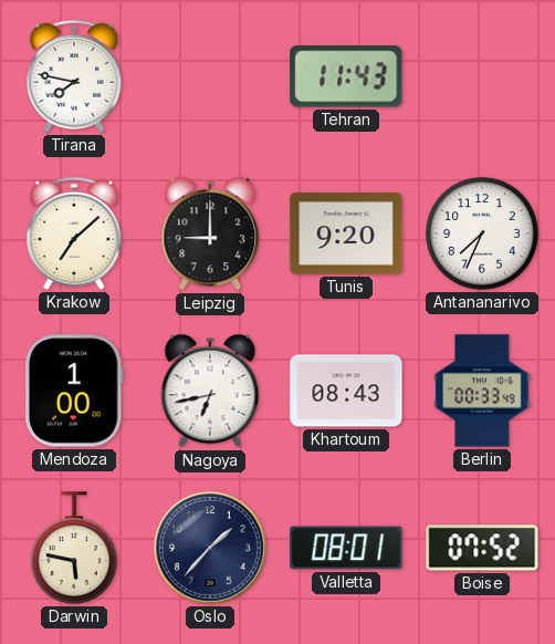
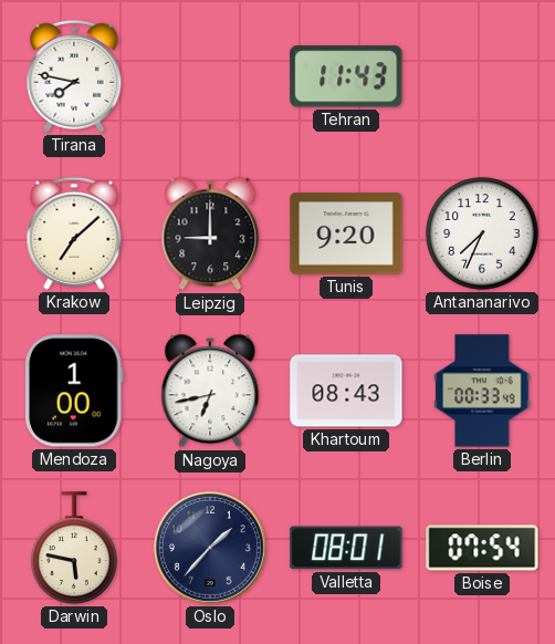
Boise: 07:52 -> 07:54 (482, 548)
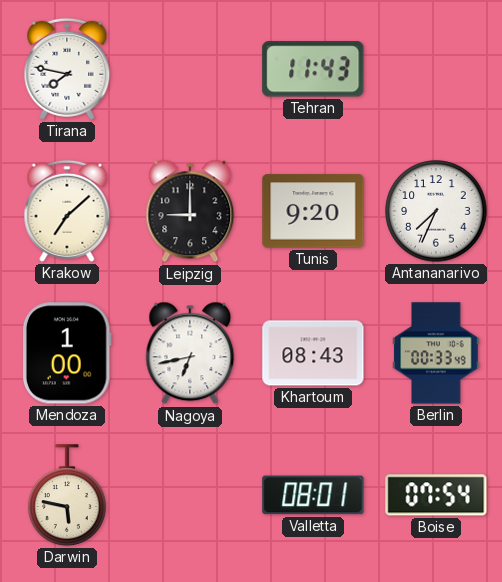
Oslo: 1:37 -> none (210, 548)
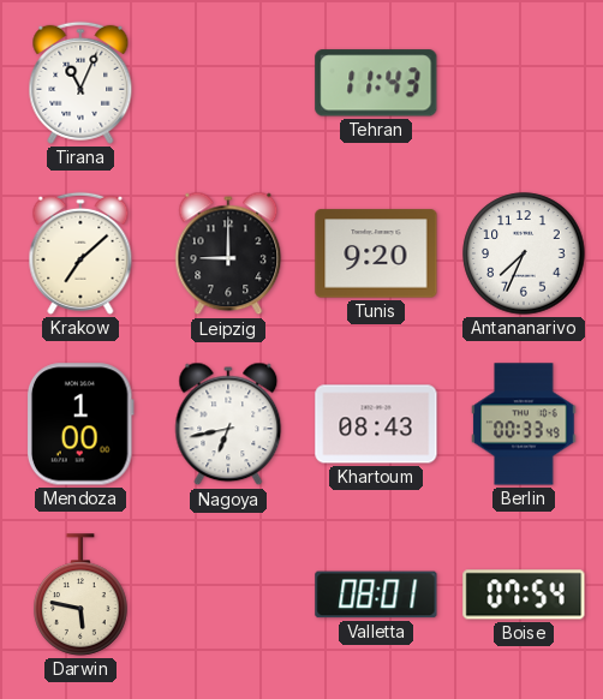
Tirana: 7:47 -> 11:04 (80, 83)
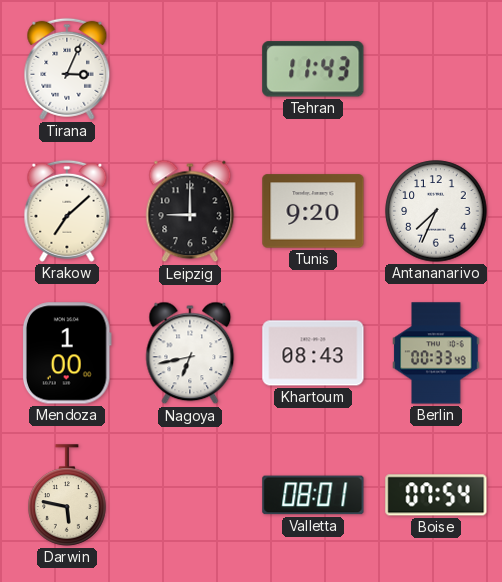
Tirana: 11:04 -> 3:04 (67, 69)
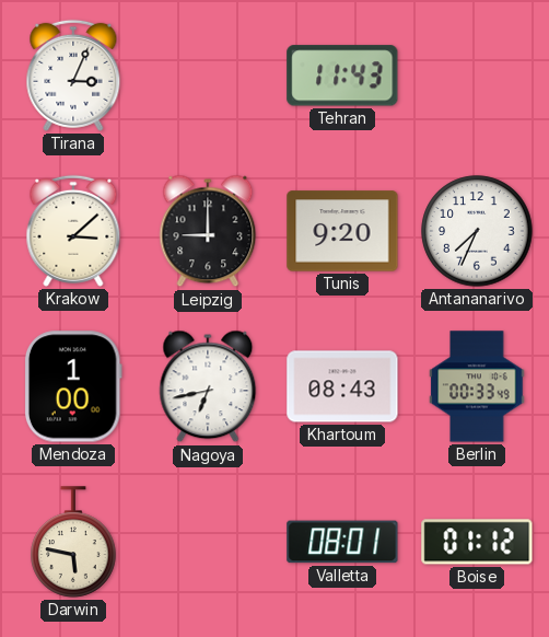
Krakow: 7:08 -> 3:08 (73, 231)
Boise: 07:54 -> 01:12 (477, 542)
